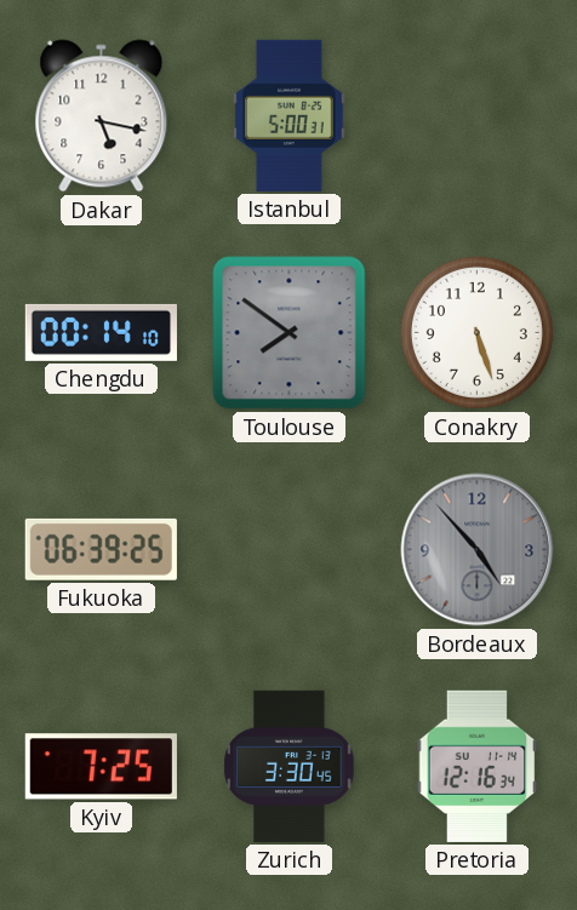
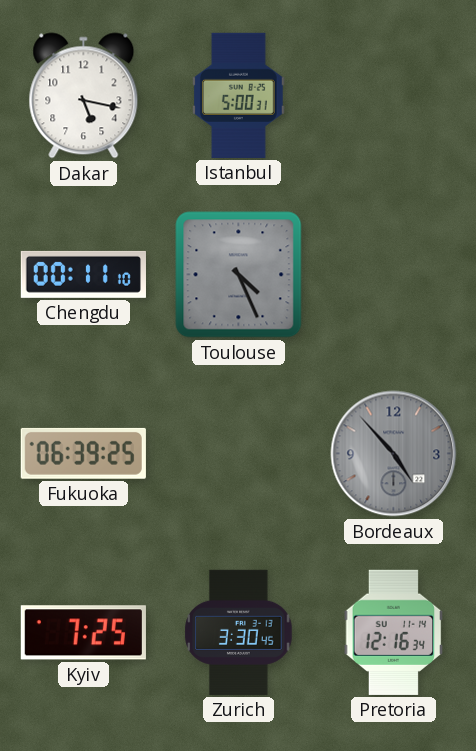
Chengdu: 00:14 -> 00:11 (83, 274)
Toulouse: 7:51 -> 4:26 (239, 275)
Conakry: 5:27 -> none (476, 332)
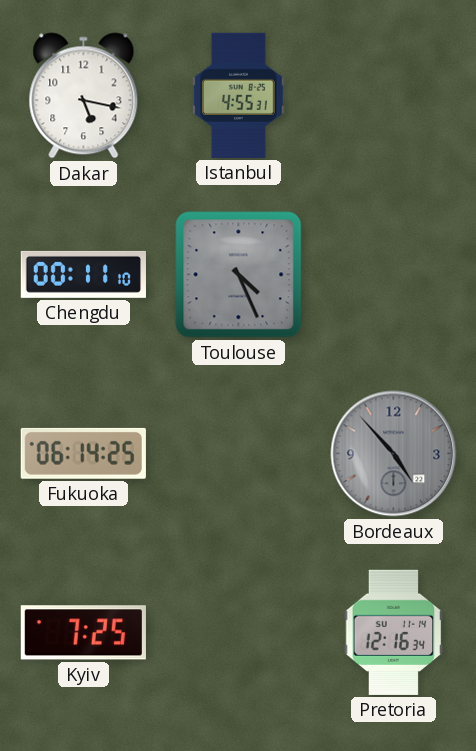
Istanbul: 5:00 -> 4:55 (239, 95)
Fukuoka: 06:39 -> 06:14 (83, 453)
Zurich: 3:30 -> none (239, 632)
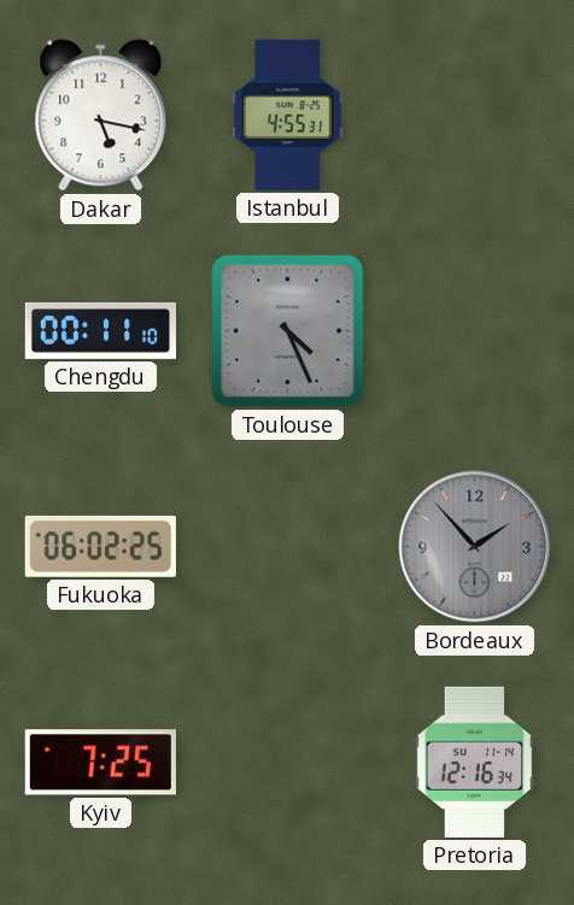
Fukuoka: 06:14 -> 06:02 (100, 546)
Bordeaux: 4:53 -> 1:53 (475, 547)
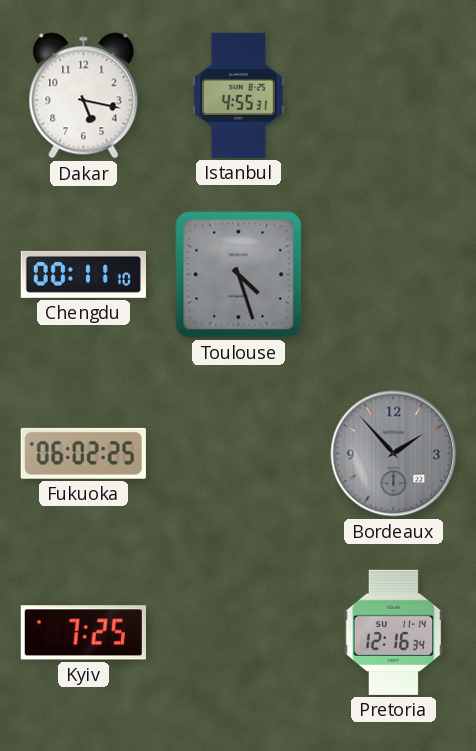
Toulouse: 4:26 -> 4:27 (239, 275)
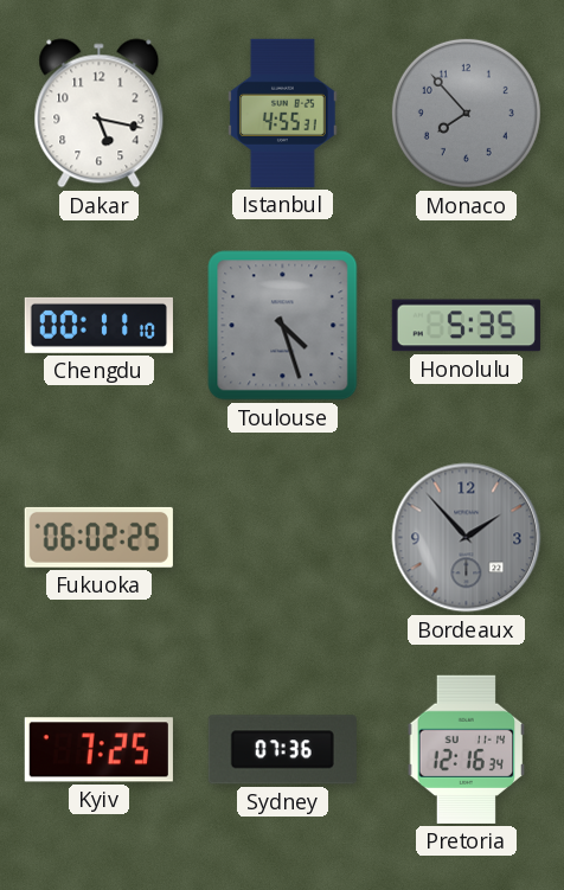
Monaco: none -> 7:53 (466, 113)
Honolulu: none -> 5:35 (466, 326)
Sydney: none -> 07:36 (282, 750)
